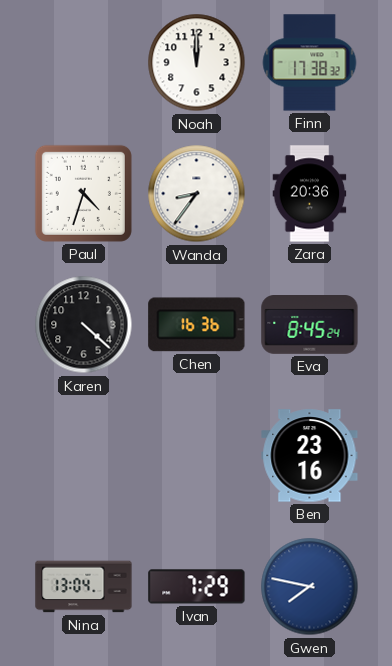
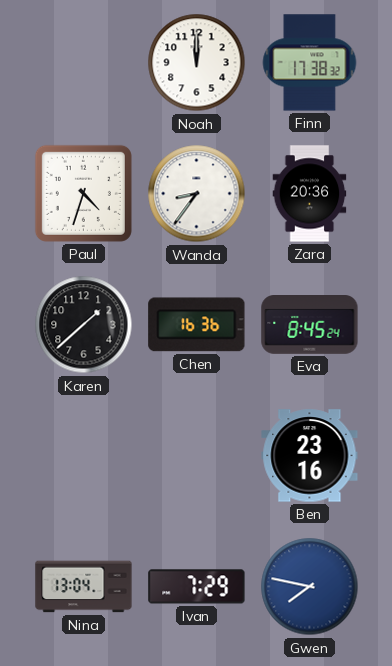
Karen: 4:22 -> 1:38 (84, 325)
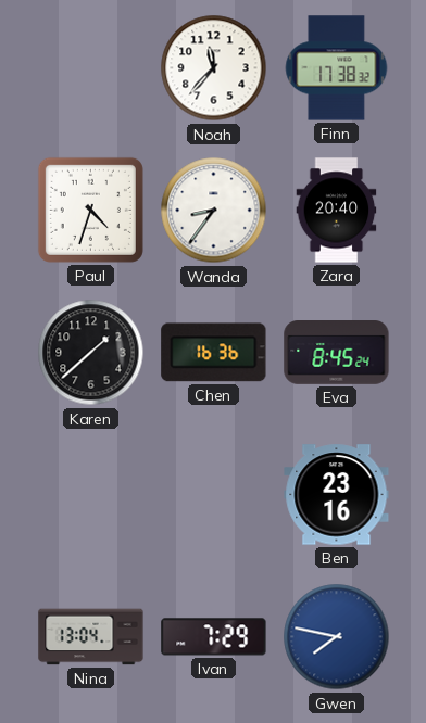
Noah: 12:00 -> 11:37 (214, 68)
Zara: 20:36 -> 20:40 (337, 211)
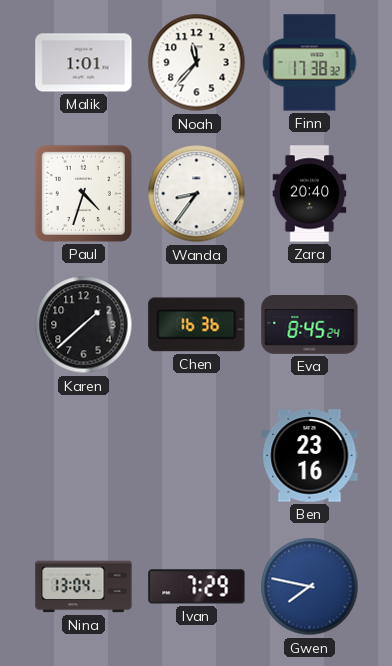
Malik: none -> 1:01 (84, 63)
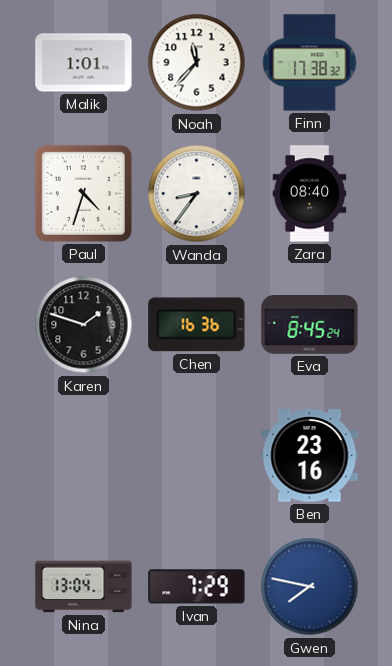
Zara: 20:40 -> 08:40 (310, 194)
Karen: 1:38 -> 1:48 (84, 325)
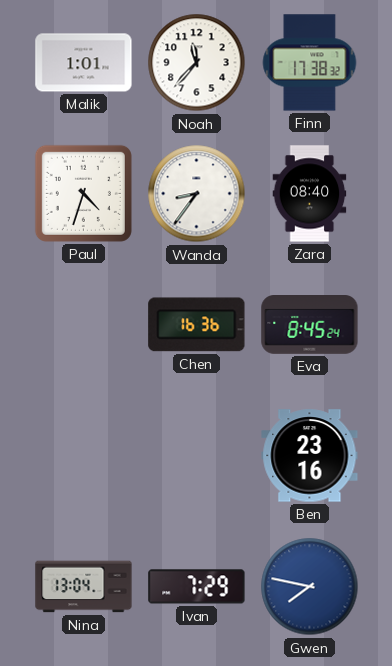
Karen: 1:48 -> none (84, 325)
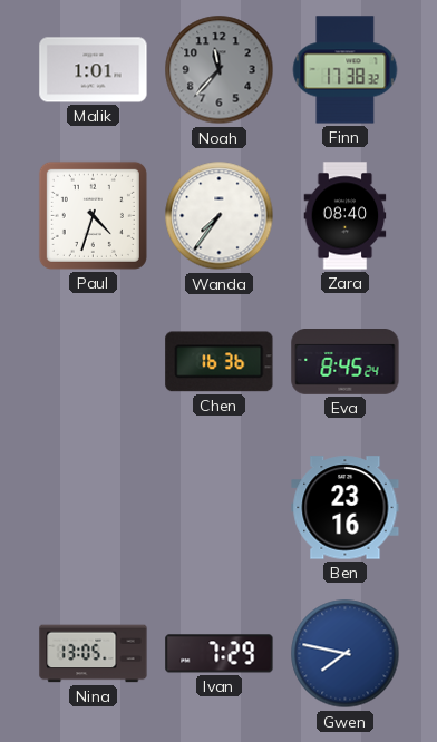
Noah dial: white -> grey (220, 70)
Wanda: 8:36 -> 7:36 (220, 216)
Nina: 13:04 -> 13:05 (94, 654)
